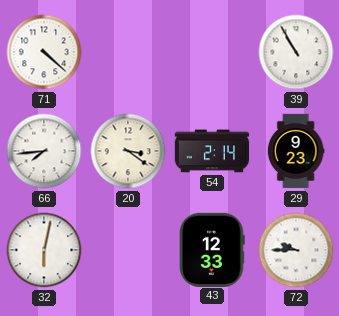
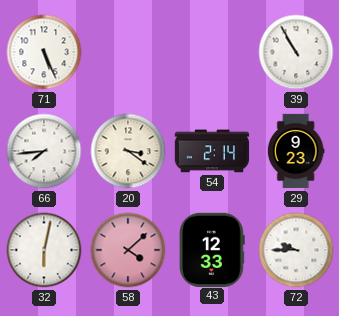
71: 4:22 -> 5:26 (44, 52)
58: none -> 4:08 (128, 250)
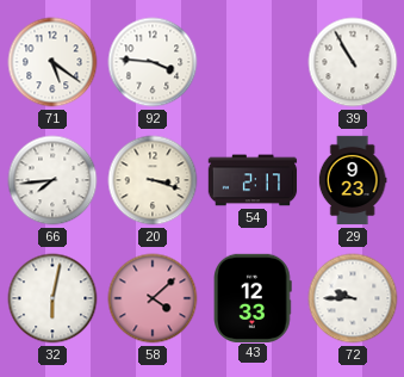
71: 5:26 -> 5:21 (52, 62)
92: none -> 3:46 (153, 62)
20: 3:21 -> 3:18 (153, 180)
54: 2:14 -> 2:17 (253, 180)
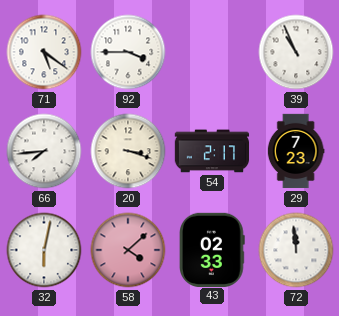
92: 3:46 -> 3:45 (128, 52)
39: 10:55 -> 10:56 (296, 52)
29: 9:23 -> 7:23 (296, 151)
43: 12:33 -> 02:33 (213, 249)
72: 9:45 -> 11:59 (296, 250)
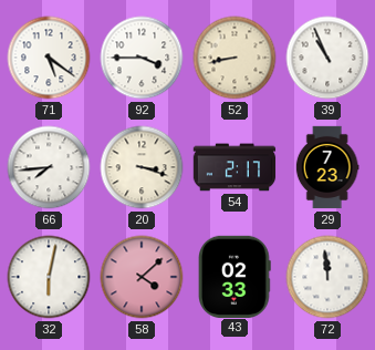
52: none -> 8:43 (235, 58)
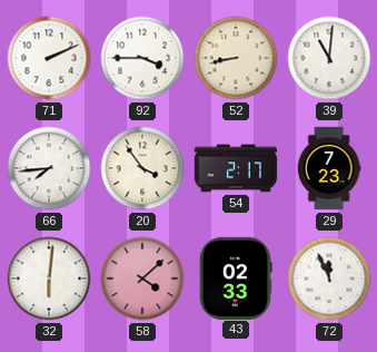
71: 5:21 -> 2:11 (49, 58)
39: 10:56 -> 11:01 (329, 58)
20: 3:18 -> 3:54 (142, 168)
32: 6:02 -> 6:01 (49, 278)
72: 11:59 -> 11:56 (329, 278)
